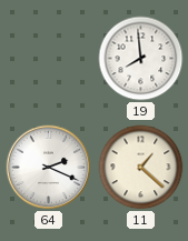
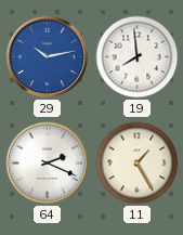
29: none -> 10:13 (48, 57)
11: 1:22 -> 1:25 (138, 164)
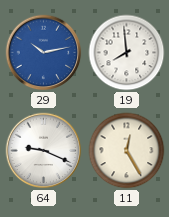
64: 2:19 -> 9:19 (44, 151)
11: 1:25 -> 12:25 (127, 151)
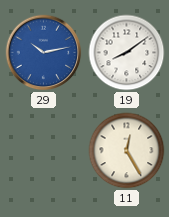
19: 7:59 -> 8:09 (127, 53)
64: 9:19 -> none (44, 151)
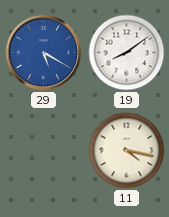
29: 10:13 -> 5:20 (44, 53)
11: 12:25 -> 4:17 (127, 151)
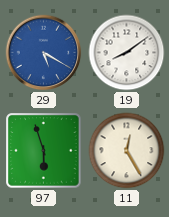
97: none -> 5:57 (44, 151)
11: 4:17 -> 12:25 (127, 151)
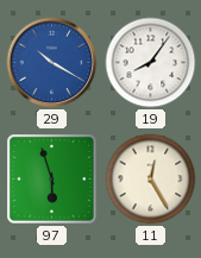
29: 5:20 -> 10:20 (52, 63)
19: 8:09 -> 8:06 (151, 63)
